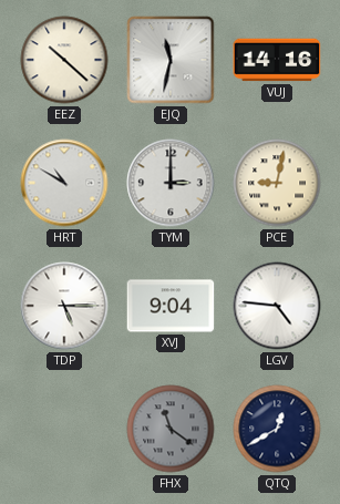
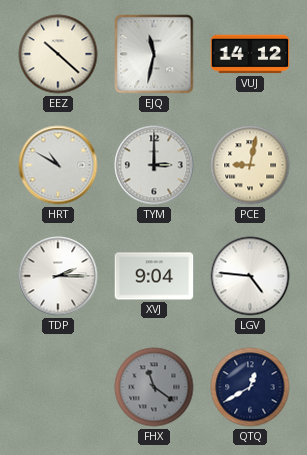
VUJ: 14:16 -> 14:12 (250, 54)
TDP: 5:15 -> 2:15 (58, 276)
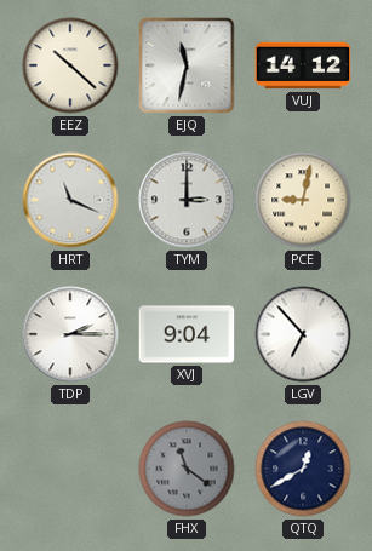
HRT: 10:50 -> 11:19 (70, 200)
LGV: 4:46 -> 6:53 (303, 334)
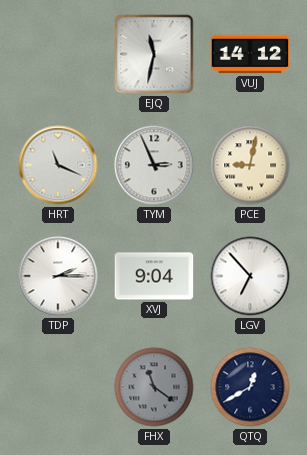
EEZ: 10:22 -> none (70, 65)
TYM: 3:00 -> 2:56 (154, 165)
